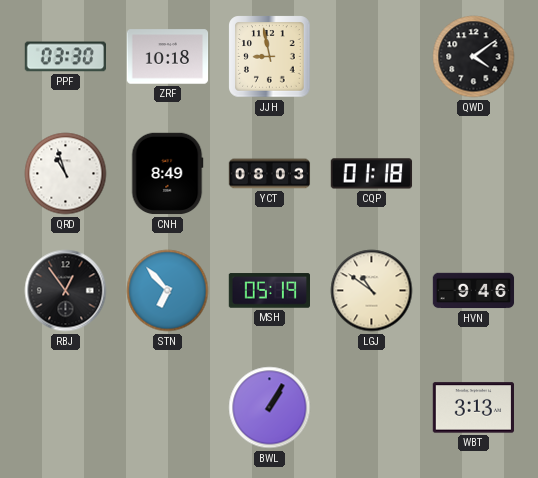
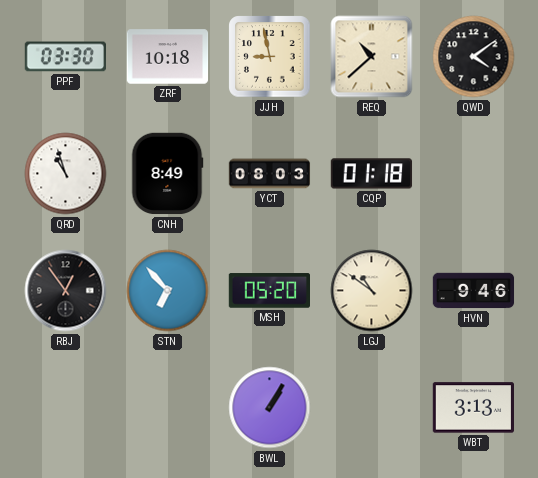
REQ: none -> 10:38 (372, 57)
MSH: 05:19 -> 05:20 (269, 291)
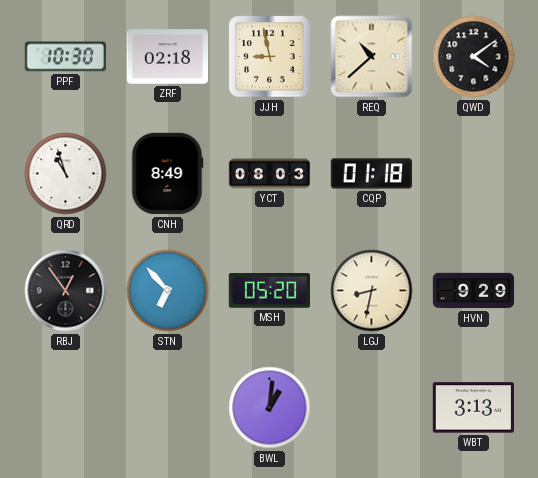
PPF: 03:30 -> 10:30 (65, 57)
ZRF: 10:18 -> 02:18 (168, 57)
LGJ: 10:51 -> 8:32 (372, 291)
HVN: 9:46 -> 9:29 (474, 291)
BWL: 1:05 -> 1:01 (270, 408)
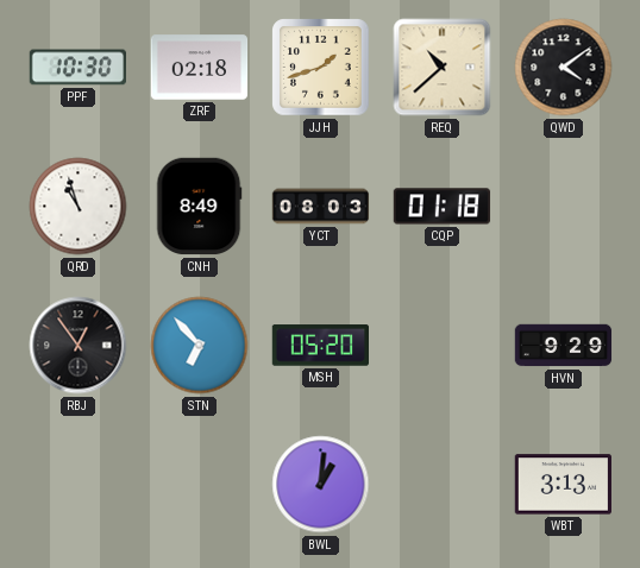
JJH: 8:58 -> 1:42 (321, 68)
LGJ: 8:32 -> none (372, 291)
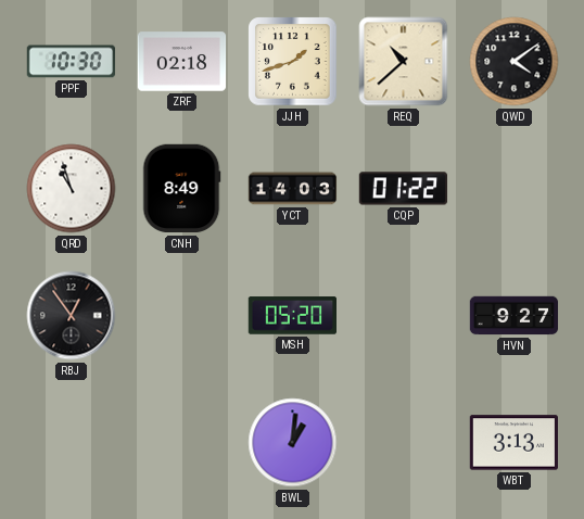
YCT: 08:03 -> 14:03 (293, 189)
CQP: 01:18 -> 01:22 (404, 189)
STN: 6:53 -> none (200, 346)
HVN: 9:29 -> 9:27 (515, 316)
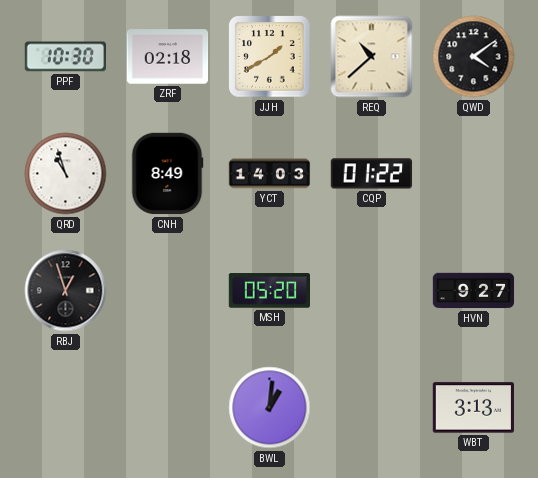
JJH: 1:42 -> 1:40 (270, 57)
RBJ: 12:54 -> 12:57 (66, 291)
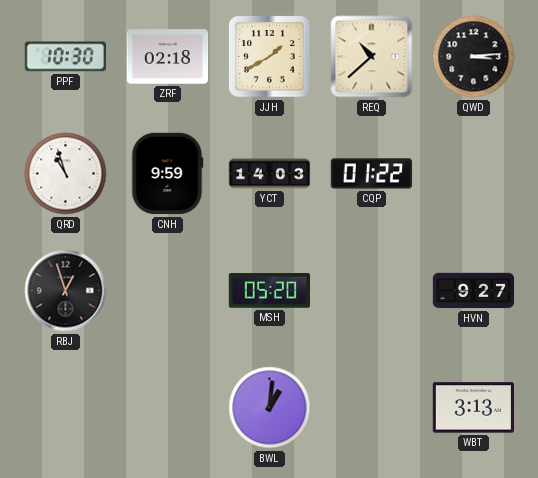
QWD: 4:09 -> 3:14 (474, 57)
CNH: 8:49 -> 9:59 (167, 174)
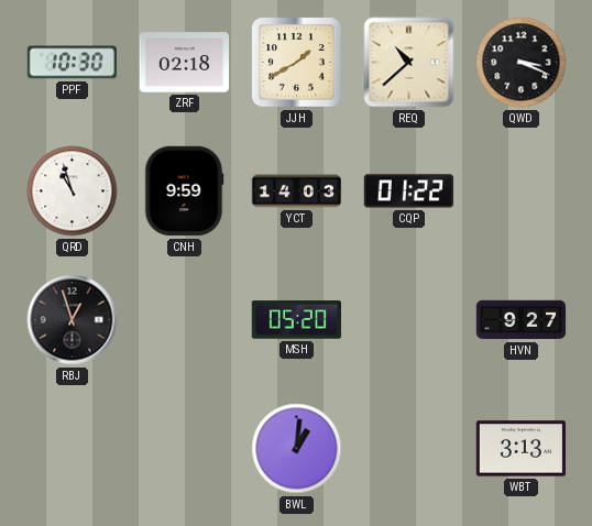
QWD: 3:14 -> 3:19 (522, 63)
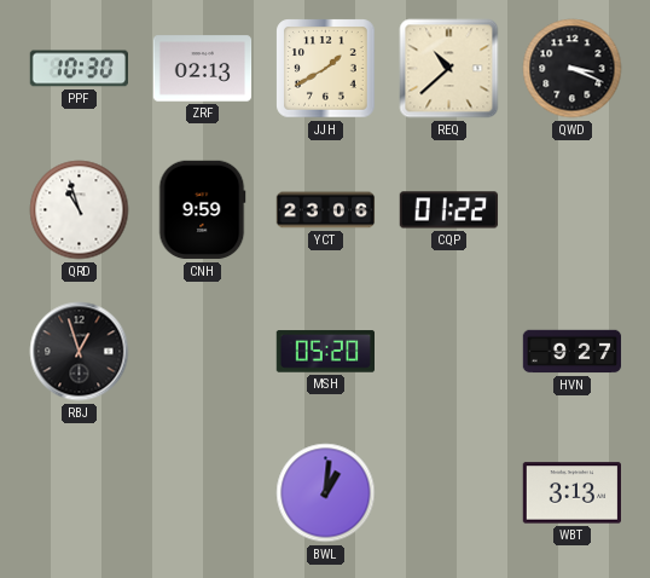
ZRF: 02:18 -> 02:13 (203, 69)
YCT: 14:03 -> 23:06 (326, 210)
